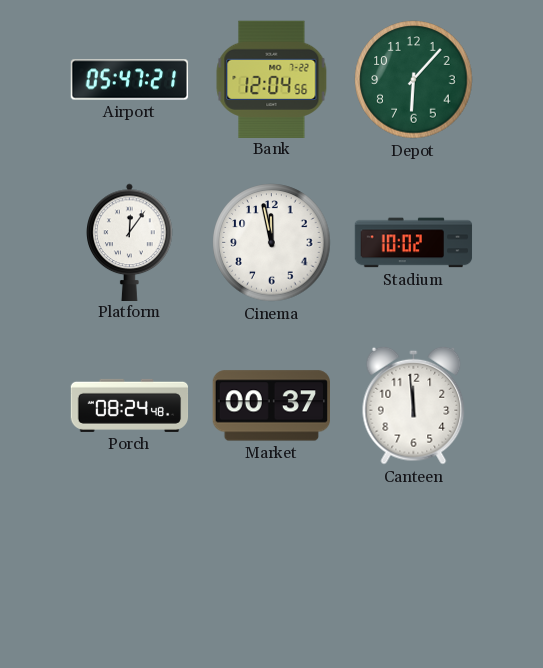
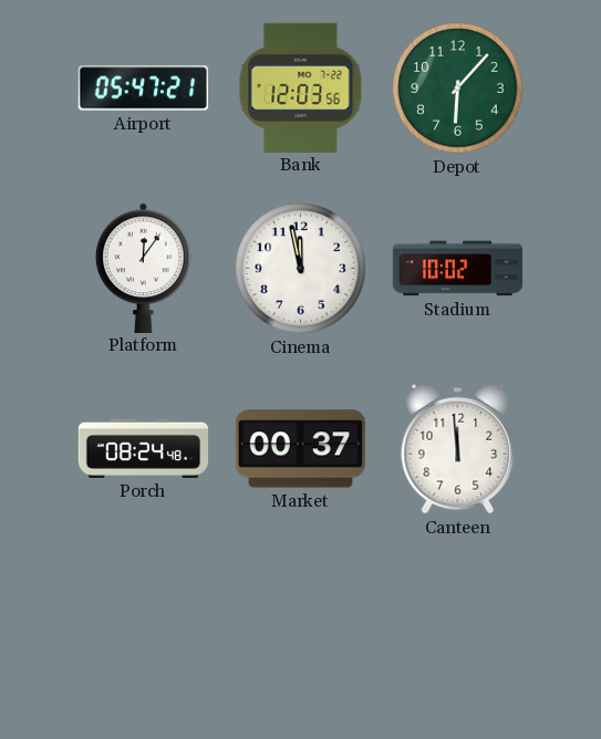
Bank: 12:04 -> 12:03 (301, 87)
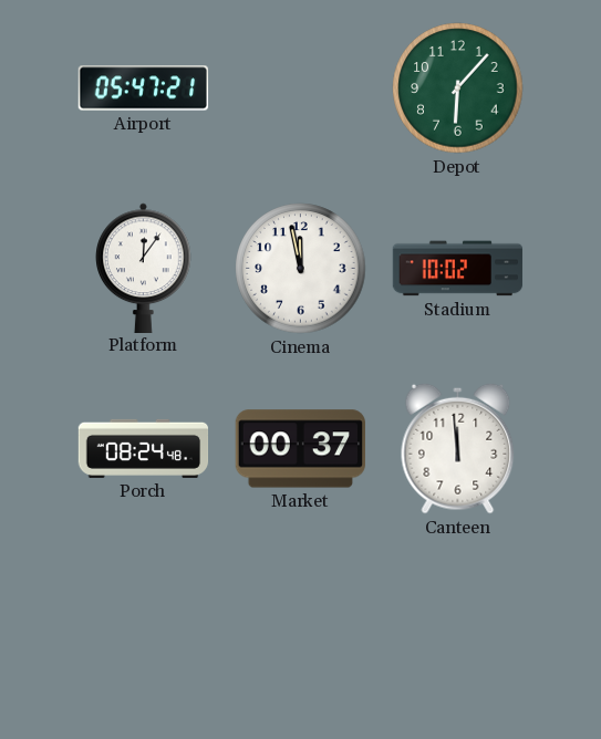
Bank: 12:03 -> none (301, 87)
